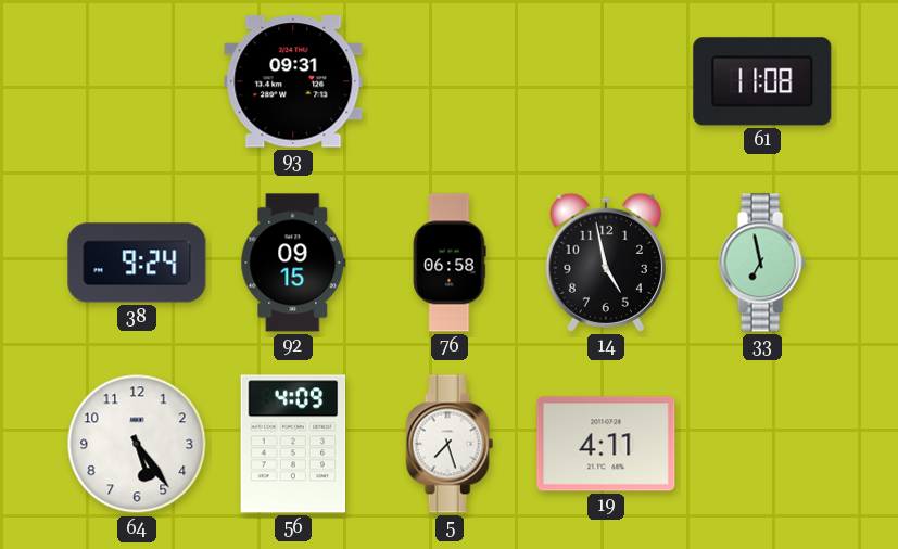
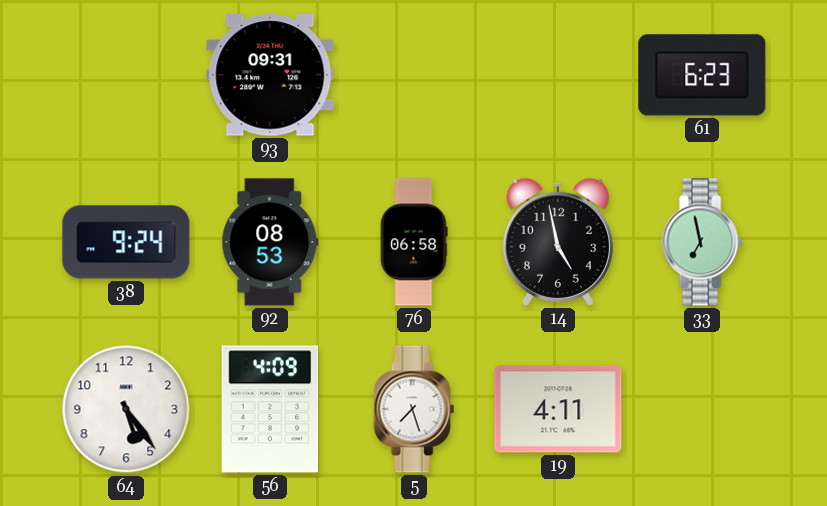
61: 11:08 -> 6:23 (702, 75)
92: 09:15 -> 08:53 (270, 242)
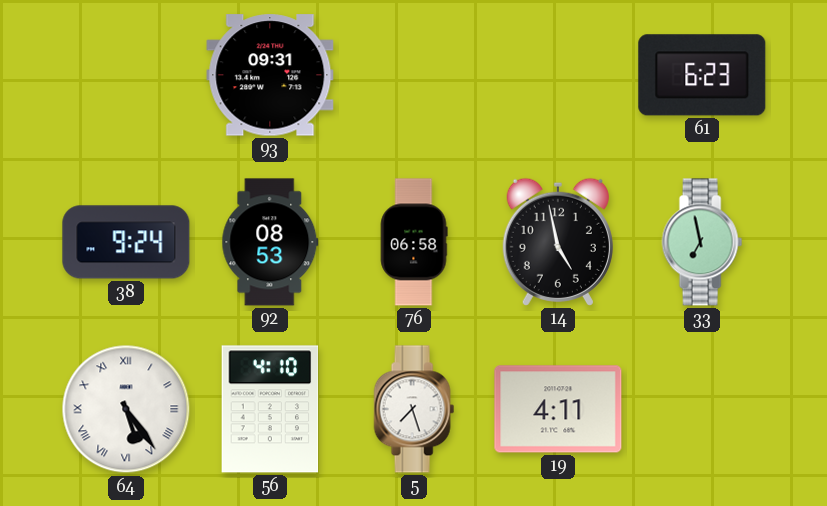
64 numerals: Arabic -> Roman (126, 409)
56: 4:09 -> 4:10 (270, 409)
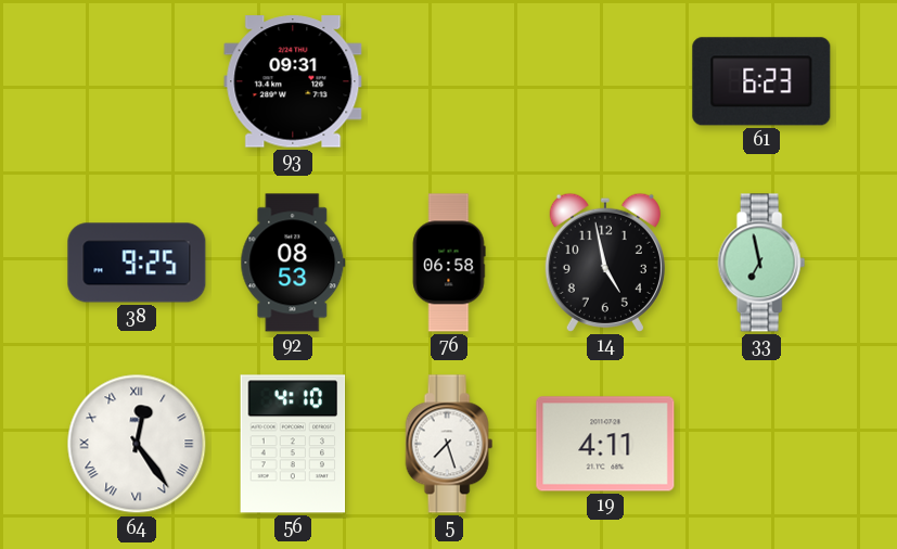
38: 9:24 -> 9:25 (137, 263)
64: 5:24 -> 12:24 (137, 444)
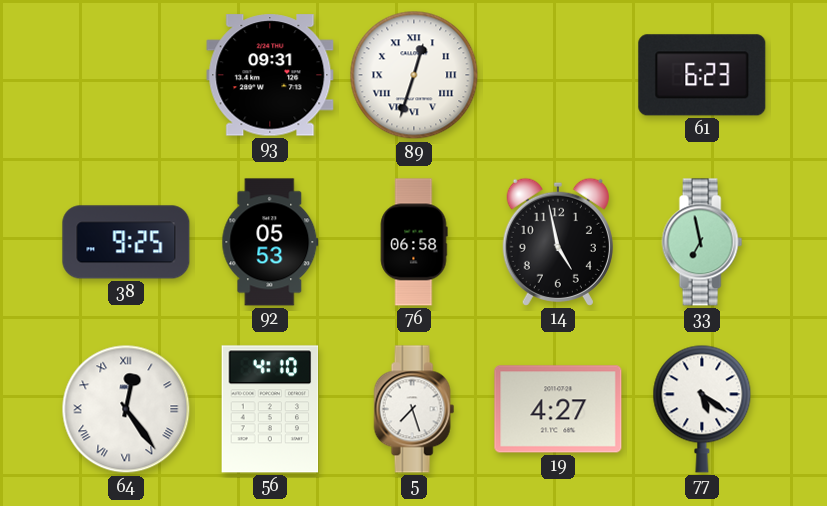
89: none -> 12:33 (414, 75)
92: 08:53 -> 05:53 (270, 242)
19: 4:11 -> 4:27 (558, 409)
77: none -> 5:21 (702, 409)
